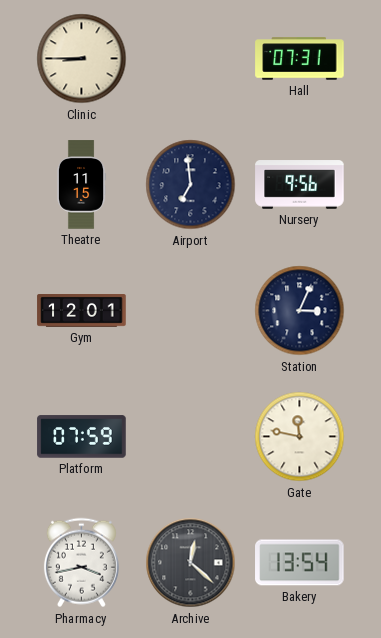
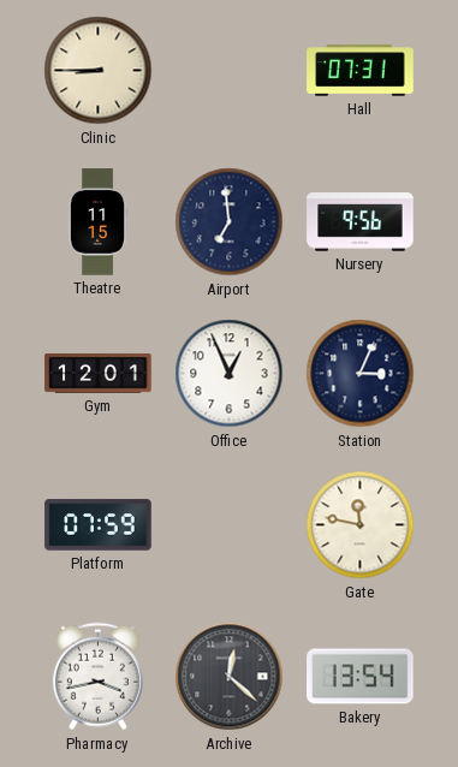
Office: none -> 12:56 (230, 374)
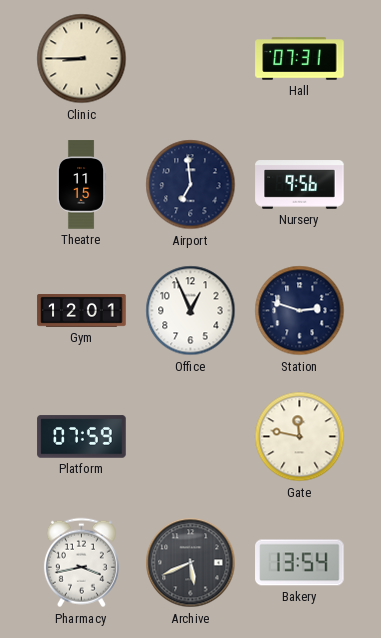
Station: 3:04 -> 2:48 (300, 311)
Archive: 12:22 -> 5:41 (191, 563)
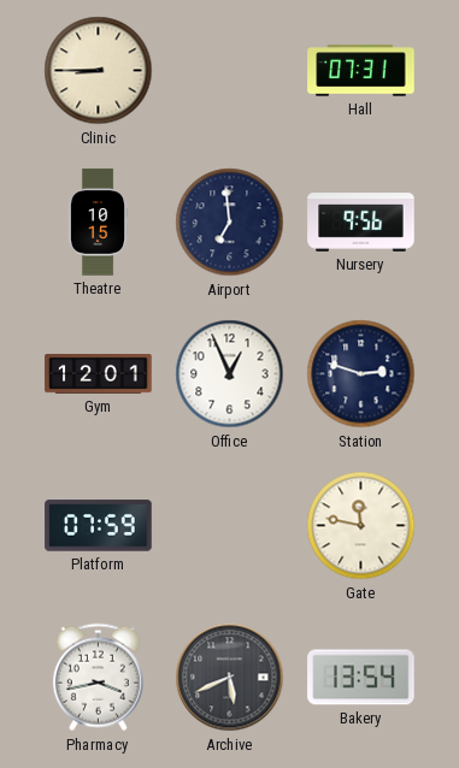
Theatre: 11:15 -> 10:15 (98, 223)
